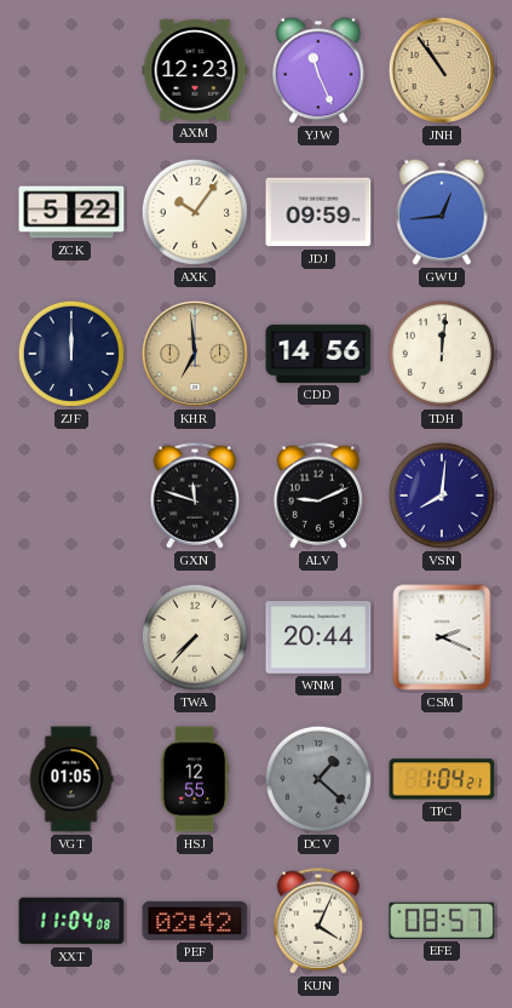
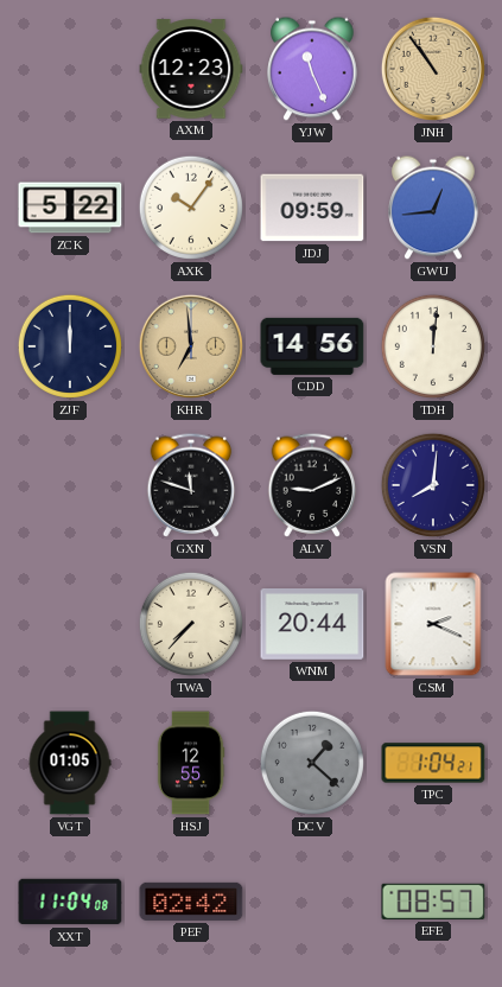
KUN: 4:04 -> none (318, 921)
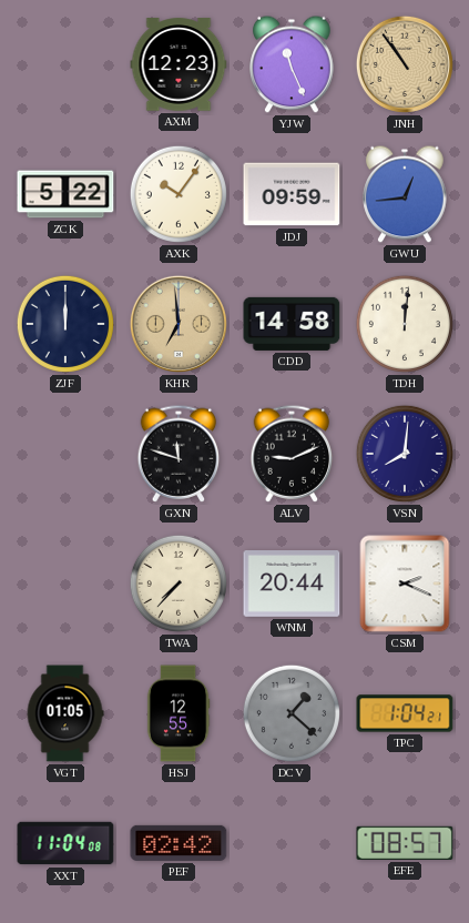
CDD: 14:56 -> 14:58 (292, 324)
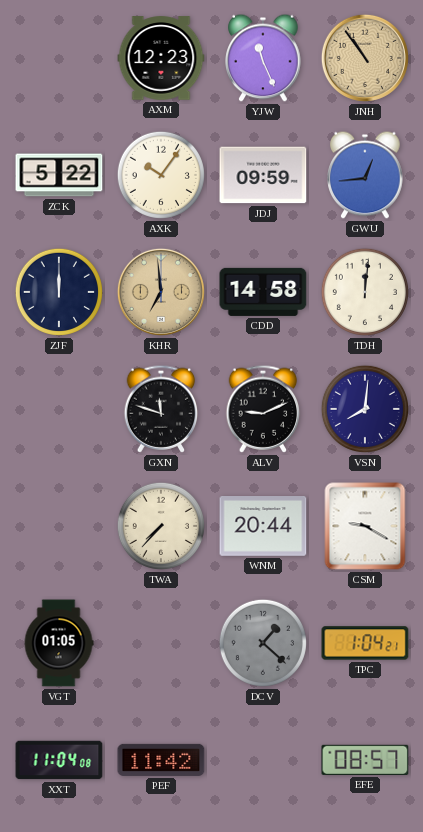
CSM: 2:19 -> 9:20 (365, 526)
HSJ: 12:55 -> none (179, 713)
PEF: 02:42 -> 11:42 (161, 760)
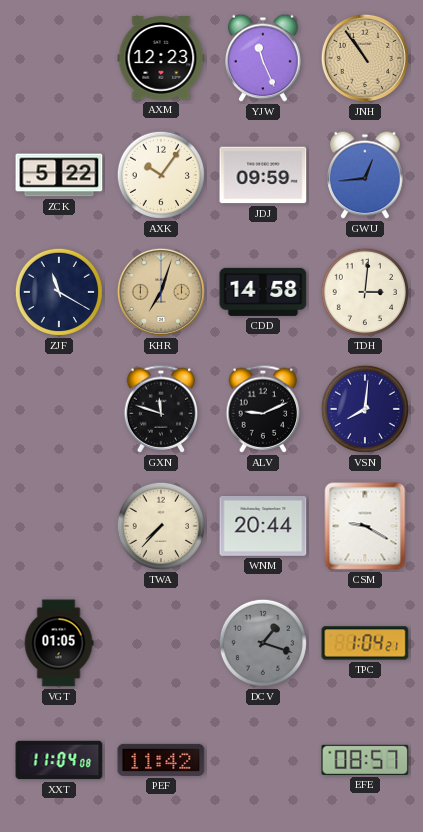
ZJF: 12:00 -> 11:20 (59, 292)
KHR: 6:59 -> 7:03 (161, 292)
TDH: 12:01 -> 3:01 (365, 292)
DCV: 1:22 -> 1:18 (263, 643)
